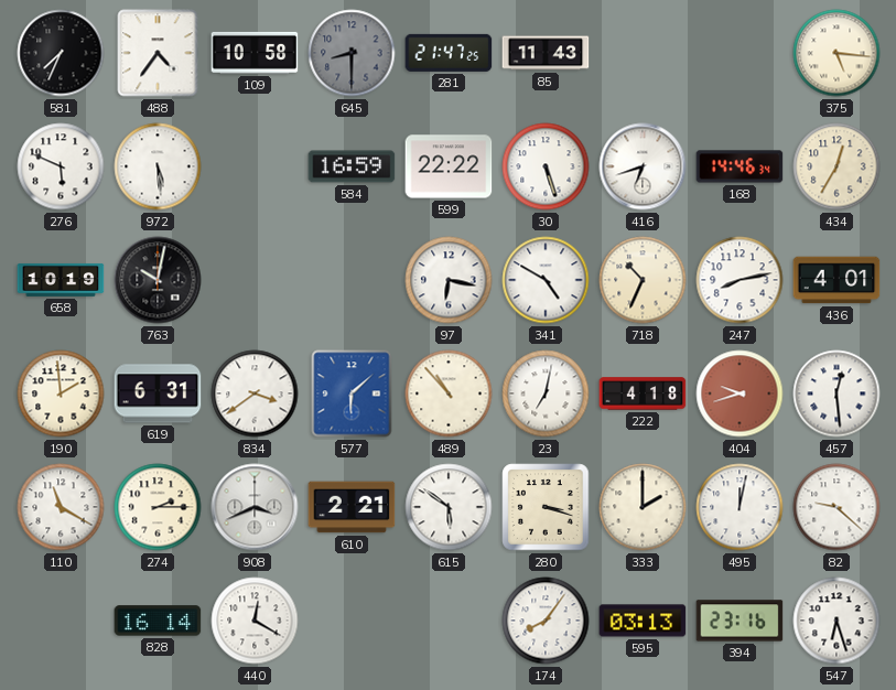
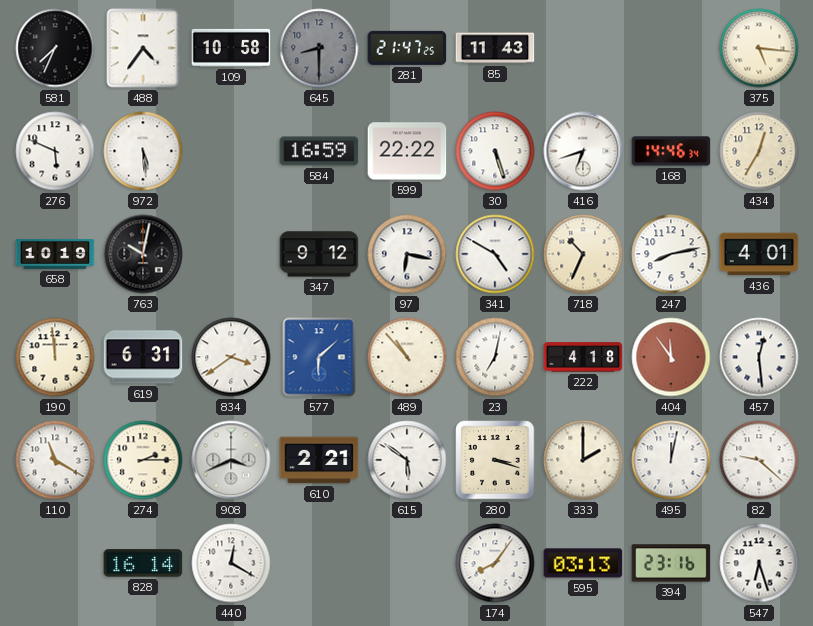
347: none -> 9:12 (319, 254)
190: 1:59 -> 11:59 (55, 357)
404: 9:42 -> 11:54 (671, 357)
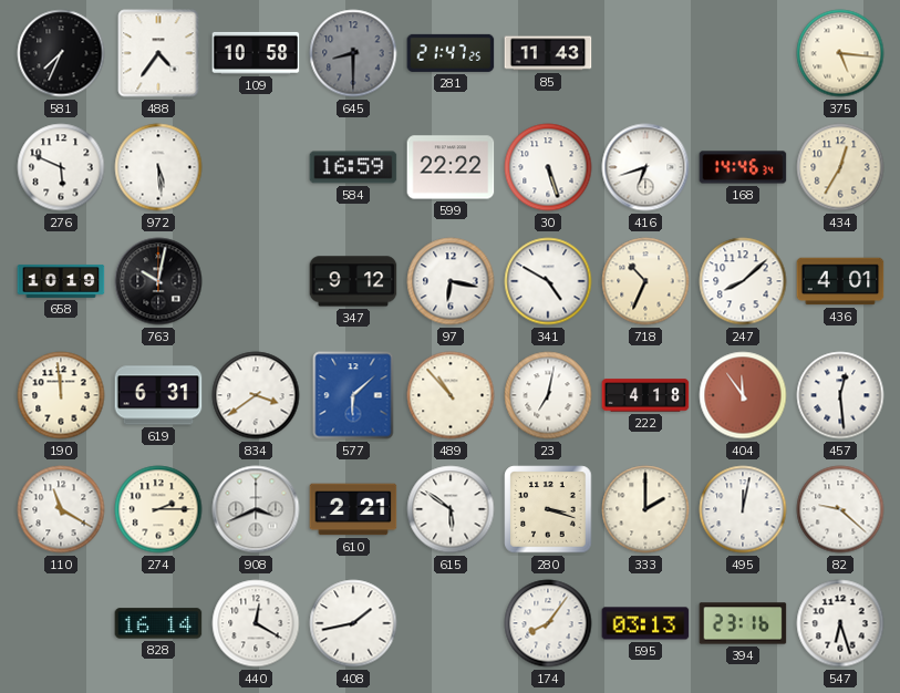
247: 8:13 -> 8:08 (743, 281)
408: none -> 1:43 (353, 623)
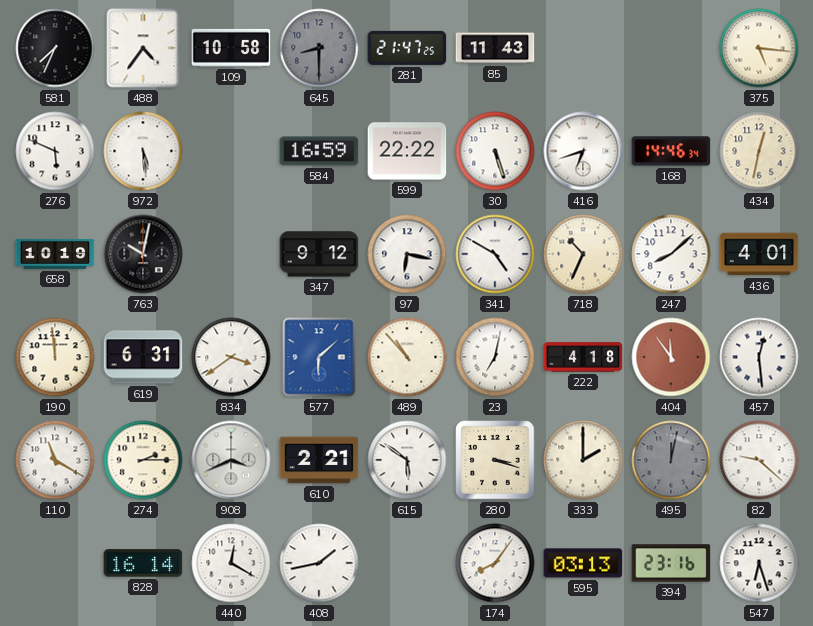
434: 12:35 -> 12:32 (759, 151)
495 dial: white -> grey (671, 460)
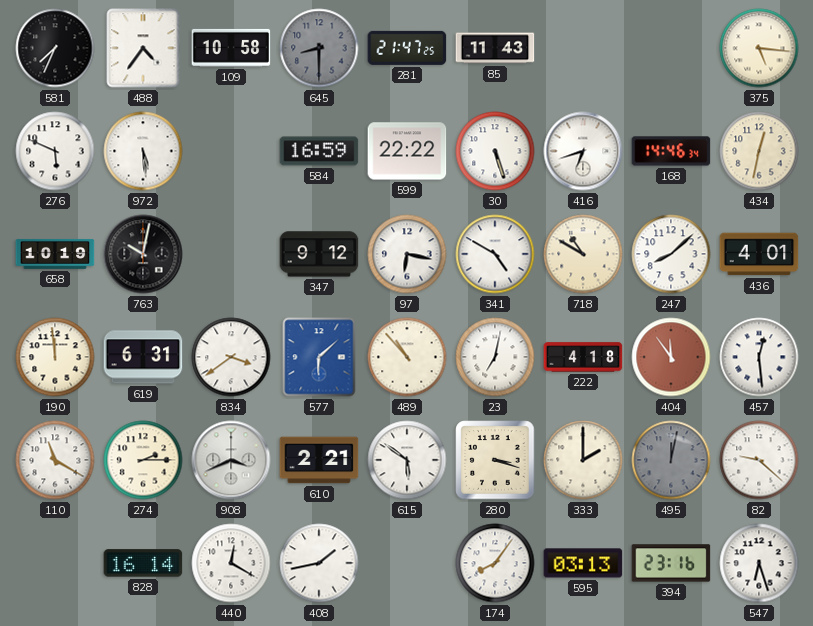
718: 10:34 -> 10:50 (583, 254)
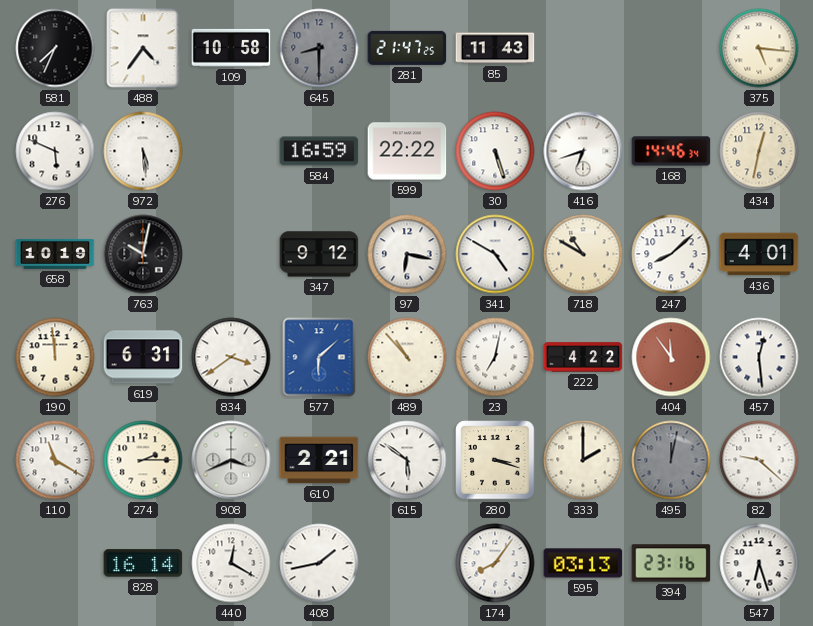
222: 4:18 -> 4:22 (583, 357)
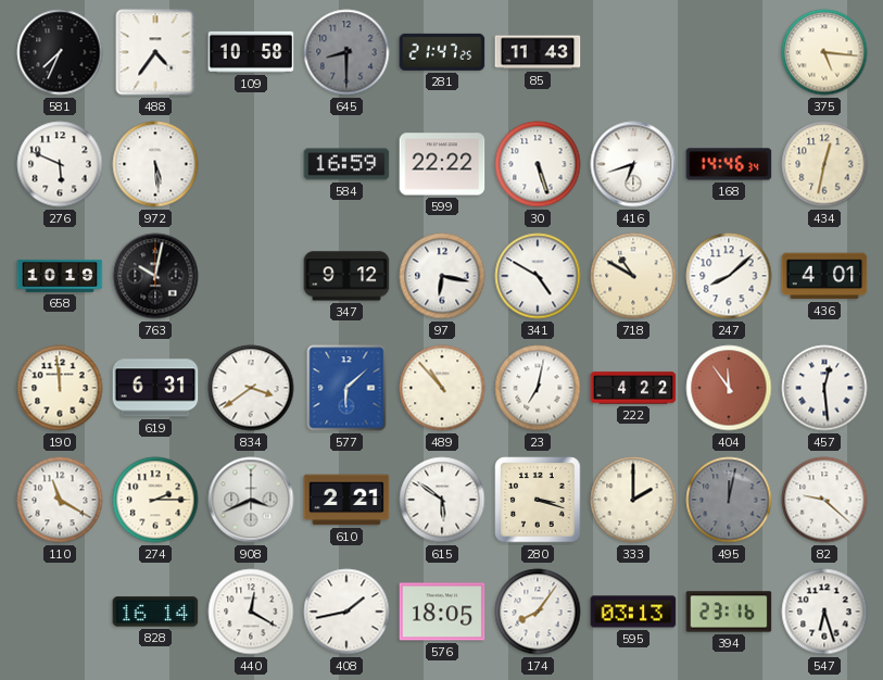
576: none -> 18:05 (442, 612)
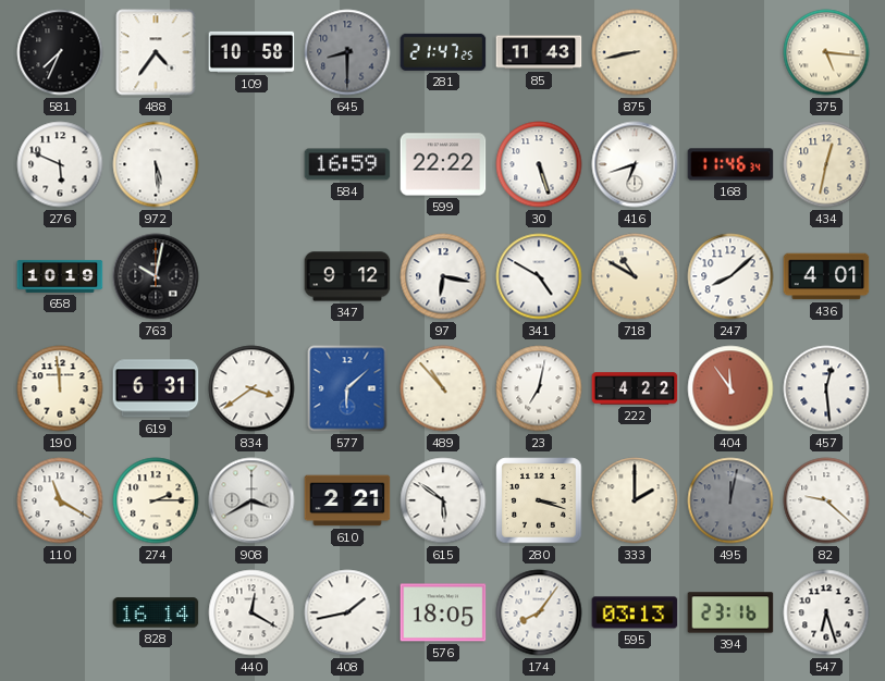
875: none -> 8:43 (635, 52)
168: 14:46 -> 11:46 (730, 164)
908: 3:41 -> 3:40 (251, 500)
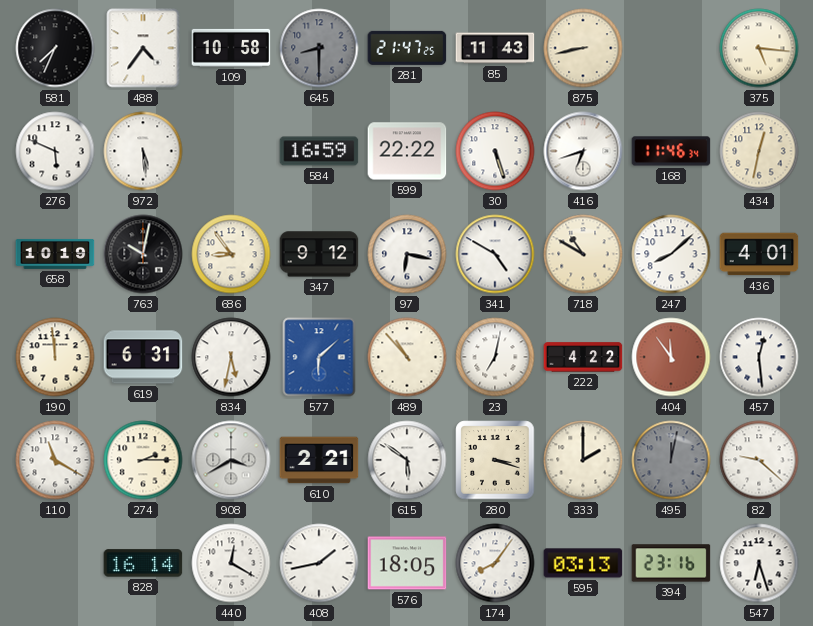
686: none -> 8:54 (231, 254)
834: 3:39 -> 5:32 (231, 357)
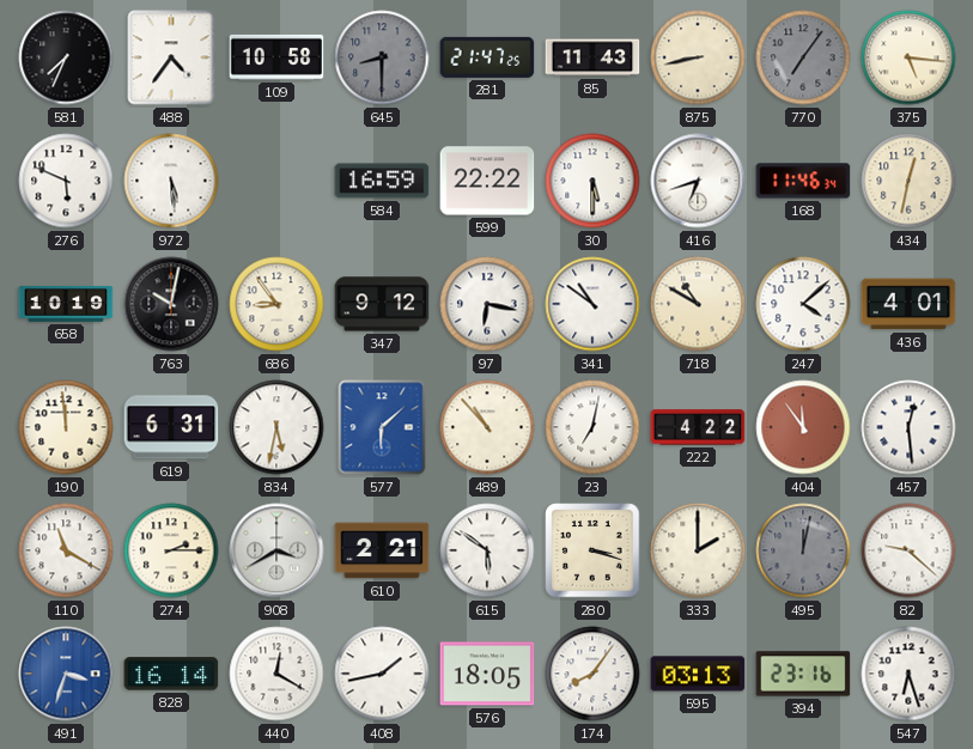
770: none -> 7:06 (803, 57)
30: 5:27 -> 5:30 (592, 181)
341: 4:50 -> 10:51 (592, 304)
247: 8:08 -> 4:08 (803, 304)
491: none -> 3:33 (66, 674)
